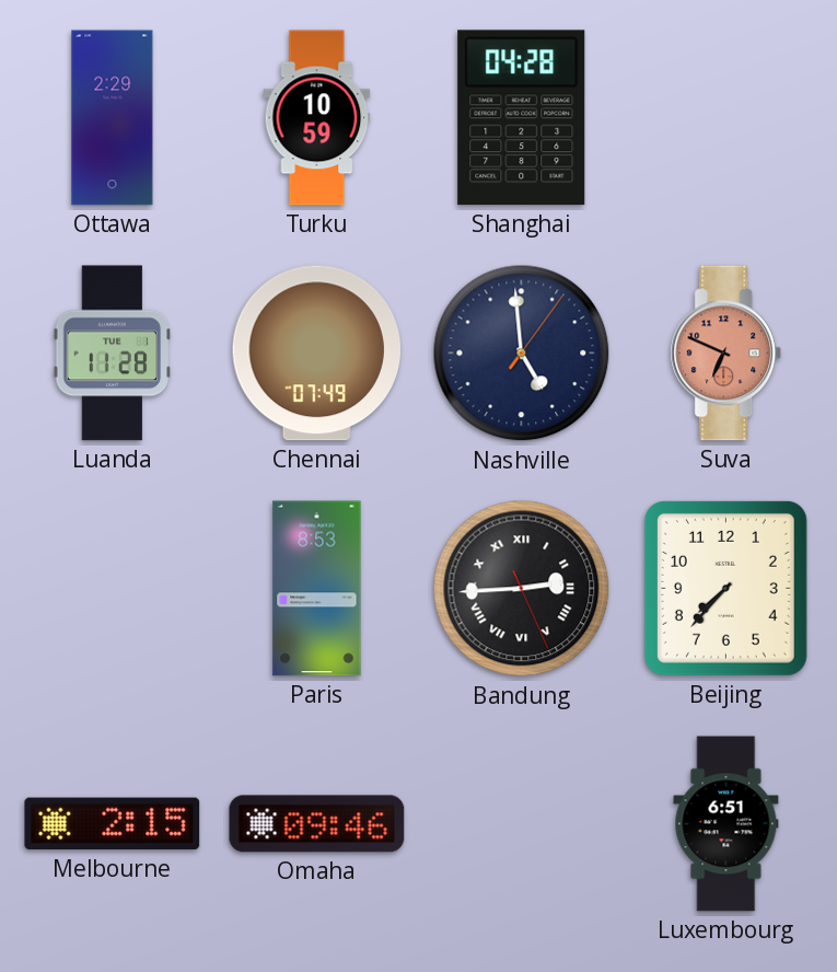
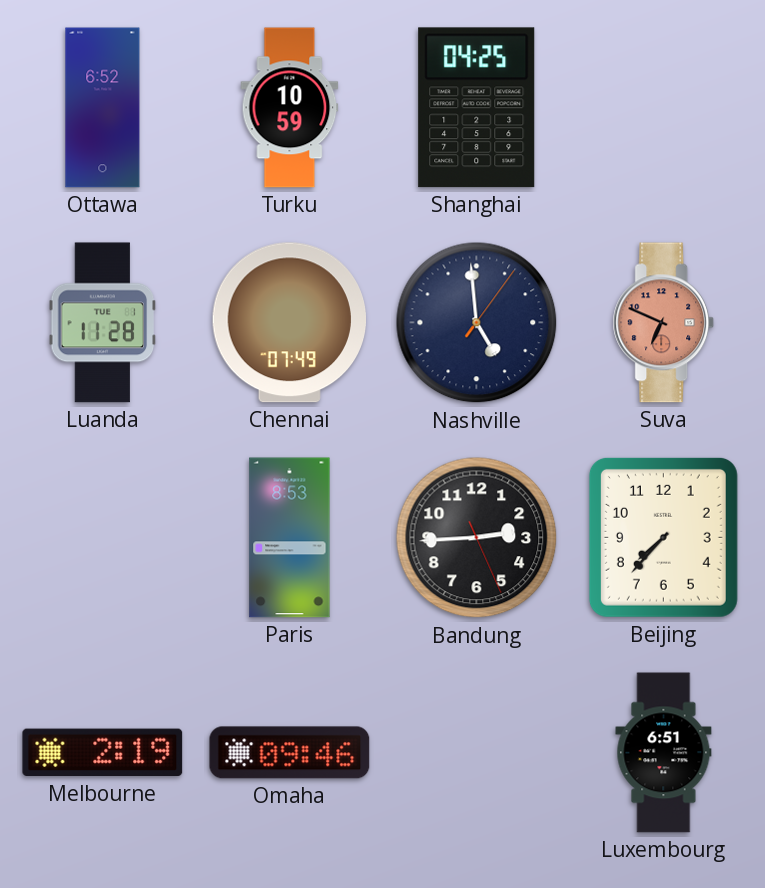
Ottawa: 2:29 -> 6:52 (103, 108)
Shanghai: 04:28 -> 04:25 (477, 108)
Bandung numerals: Roman -> Arabic (477, 538)
Melbourne: 2:15 -> 2:19 (103, 753)
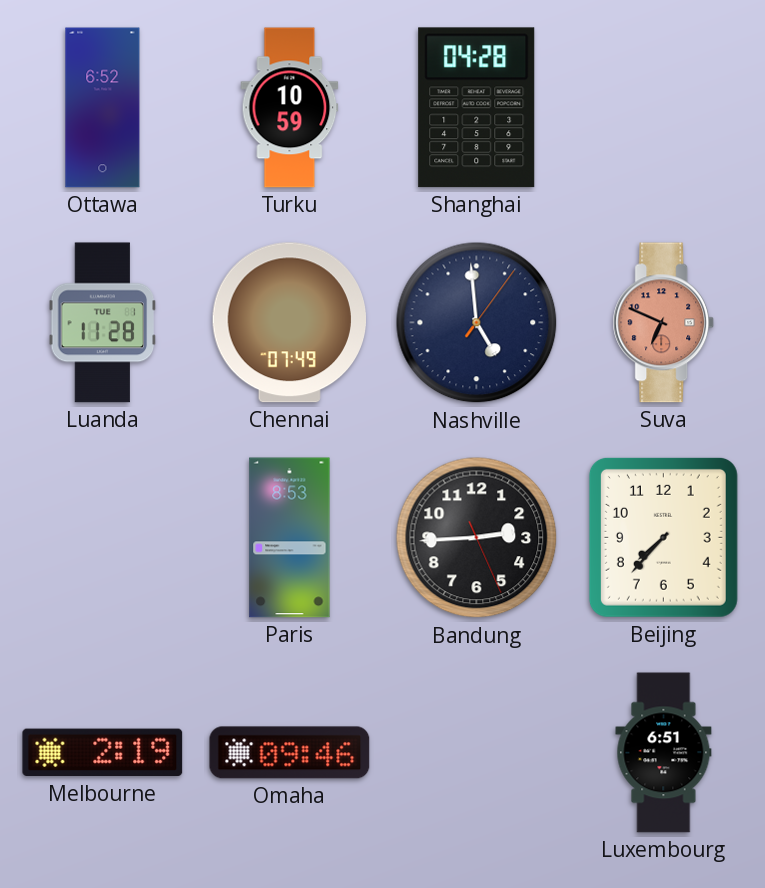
Shanghai: 04:25 -> 04:28 (477, 108)
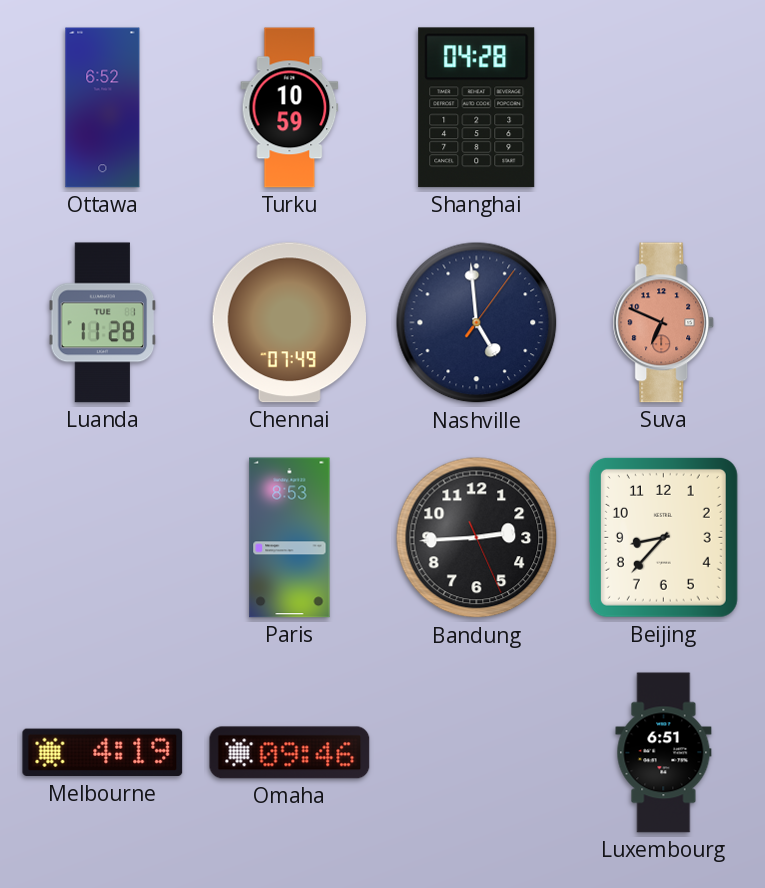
Beijing: 7:37 -> 8:37 (663, 537)
Melbourne: 2:19 -> 4:19 (103, 753)
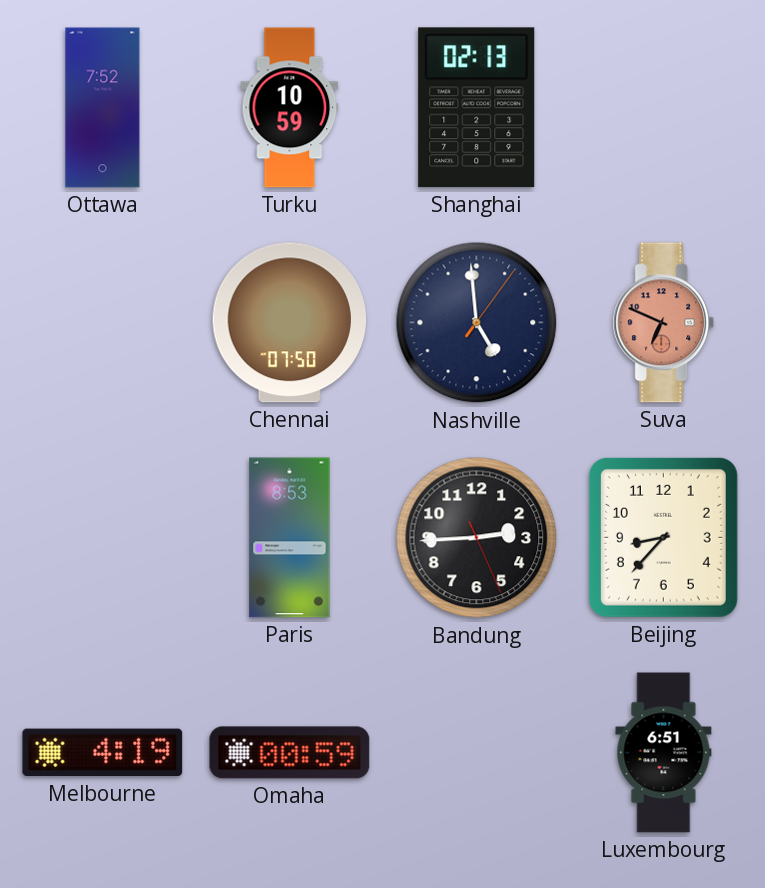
Ottawa: 6:52 -> 7:52 (103, 108)
Shanghai: 04:28 -> 02:13 (477, 108)
Luanda: 11:28 -> none (103, 323)
Chennai: 07:49 -> 07:50 (289, 323)
Omaha: 09:46 -> 00:59 (290, 753)
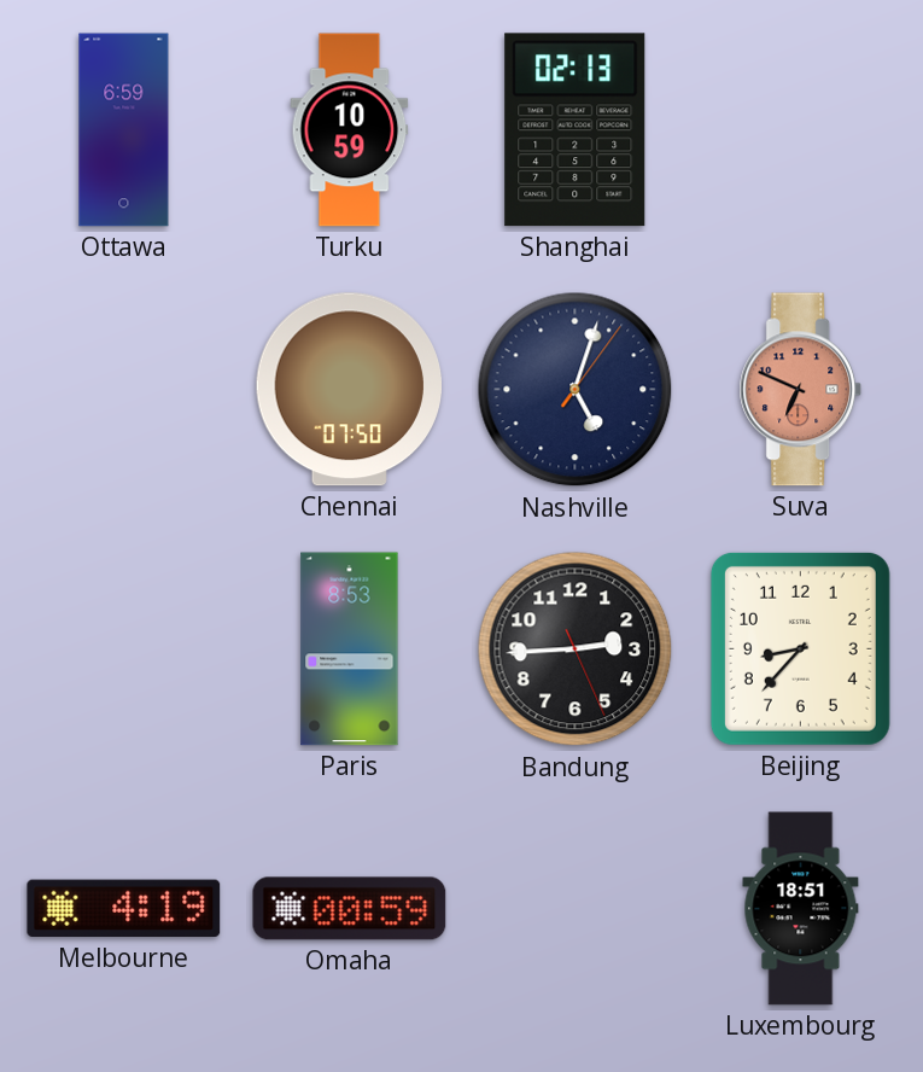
Ottawa: 7:52 -> 6:59 (124, 130)
Nashville: 4:59 -> 5:03 (576, 390)
Luxembourg: 6:51 -> 18:51 (801, 909)
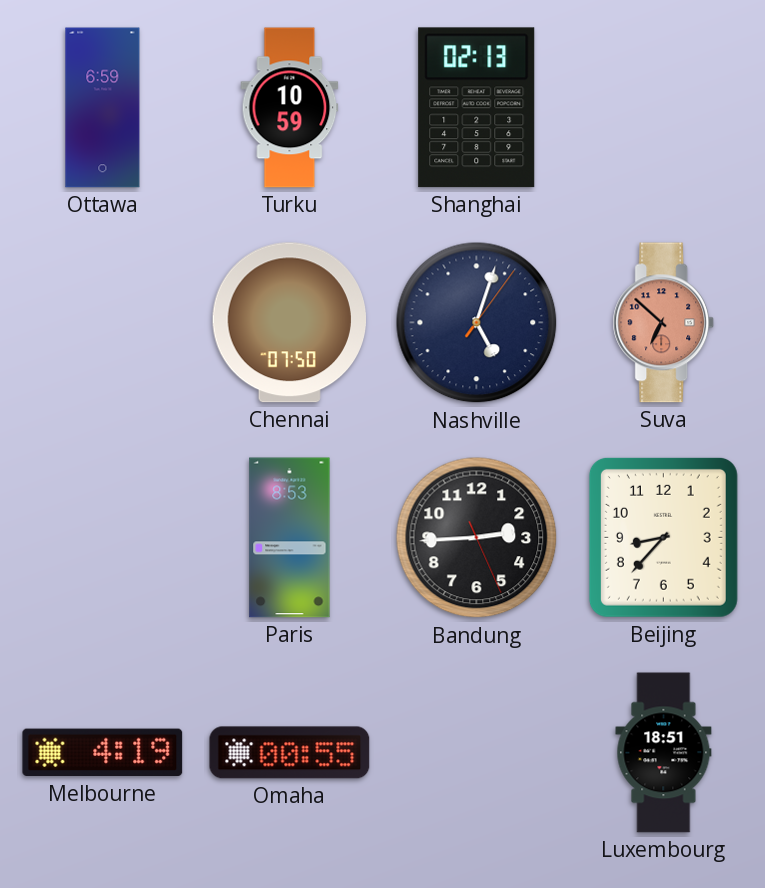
Suva: 6:49 -> 6:52 (664, 323)
Omaha: 00:59 -> 00:55 (290, 753)
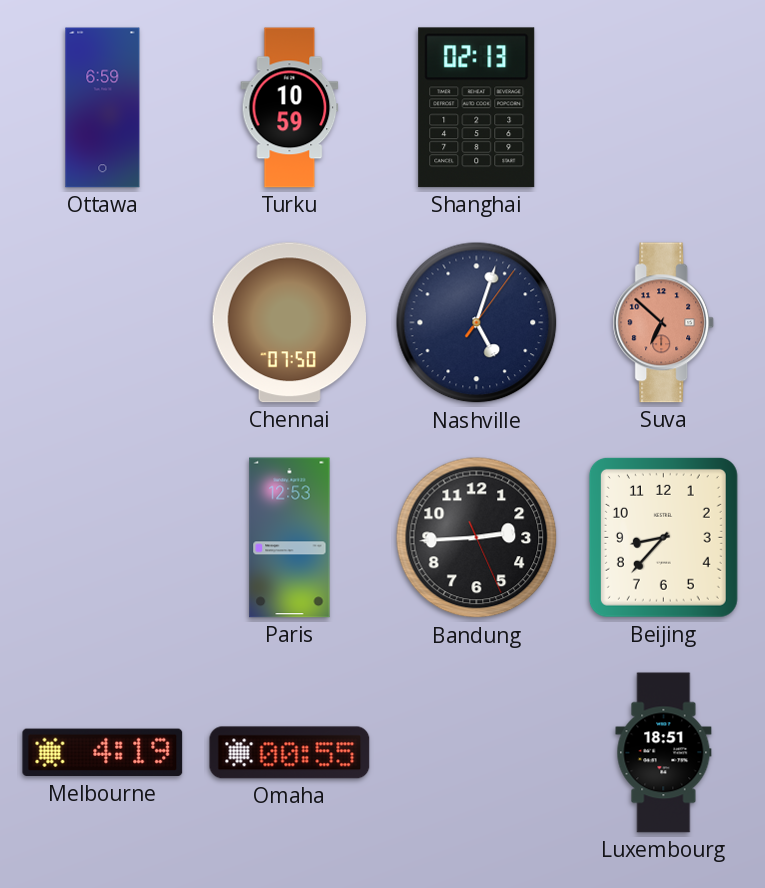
Paris: 8:53 -> 12:53 (290, 538)
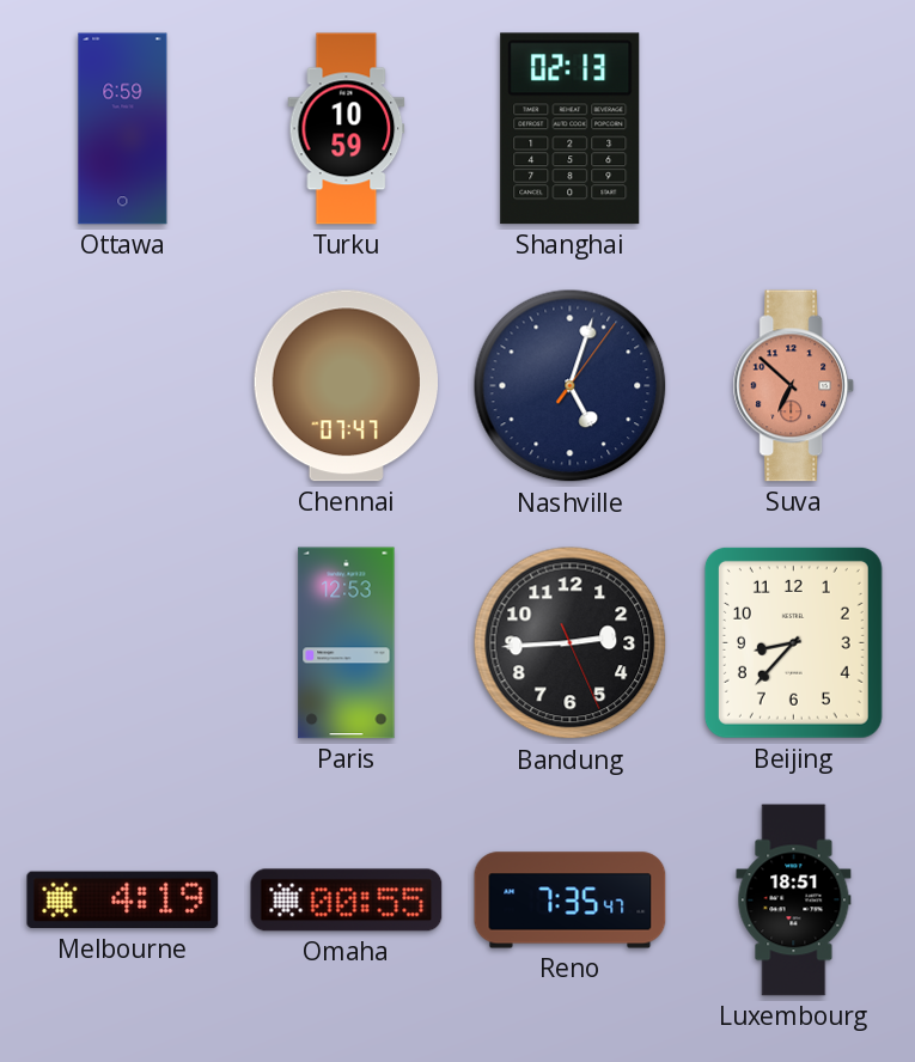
Chennai: 07:50 -> 07:47 (346, 386)
Reno: none -> 7:35 (571, 901)
